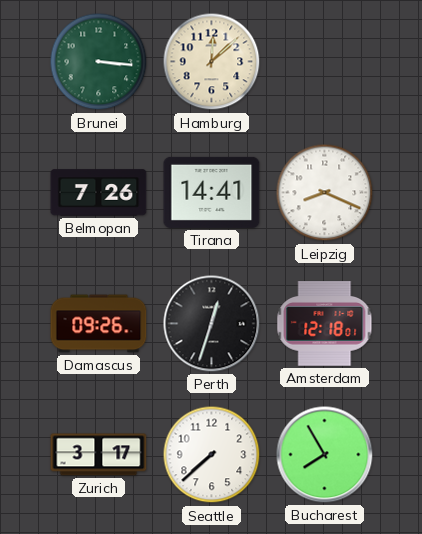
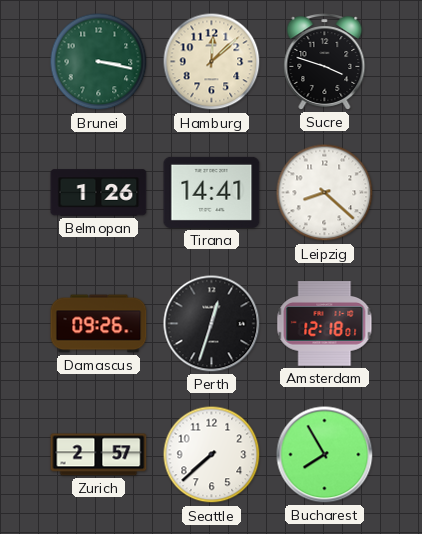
Brunei: 3:16 -> 3:17 (99, 62)
Sucre: none -> 3:48 (325, 62)
Belmopan: 7:26 -> 1:26 (99, 193)
Leipzig: 8:19 -> 8:22 (325, 193)
Zurich: 3:17 -> 2:57 (99, 455)
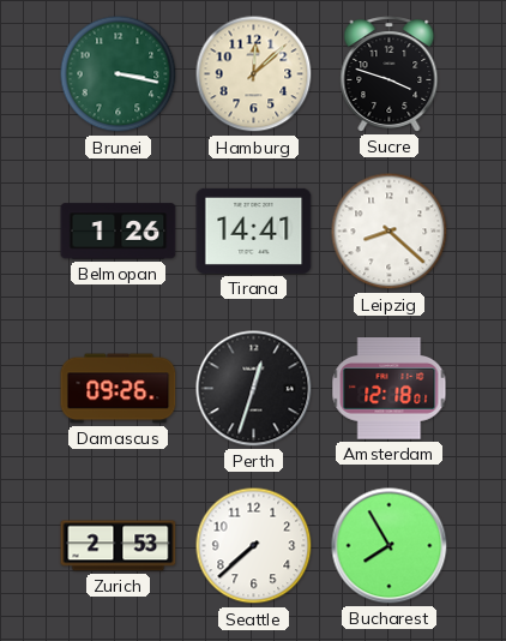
Zurich: 2:57 -> 2:53 (119, 546)
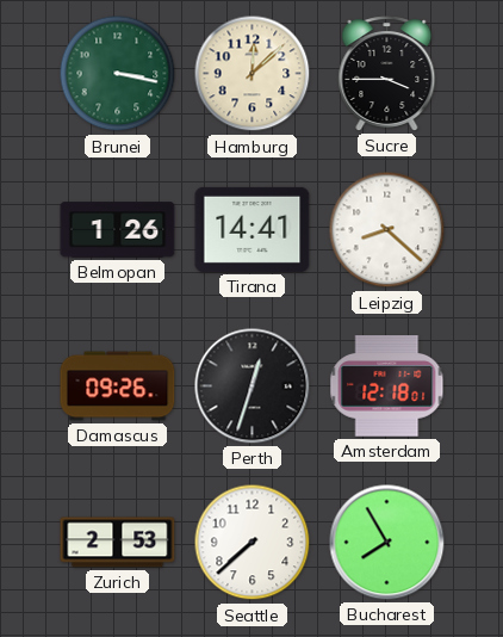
Sucre: 3:48 -> 3:45 (387, 74)
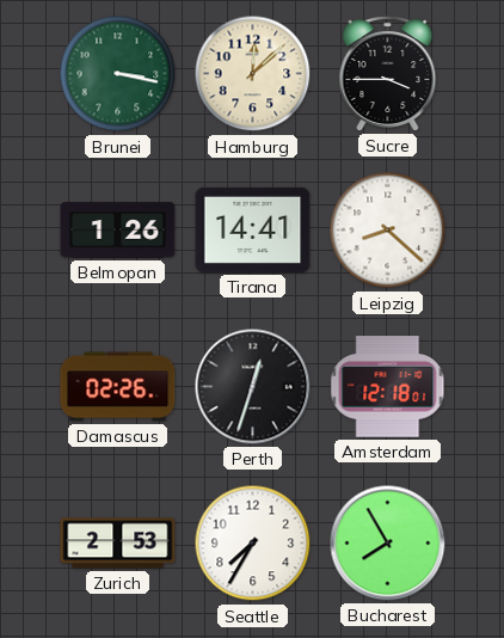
Damascus: 09:26 -> 02:26 (118, 387)
Seattle: 7:38 -> 7:35 (253, 544)
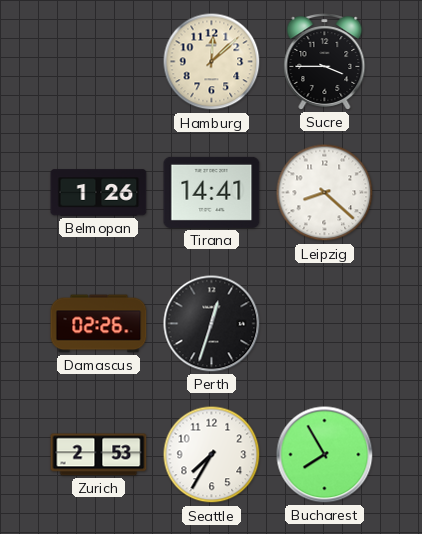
Brunei: 3:17 -> none (118, 74)
Amsterdam: 12:18 -> none (388, 387)
